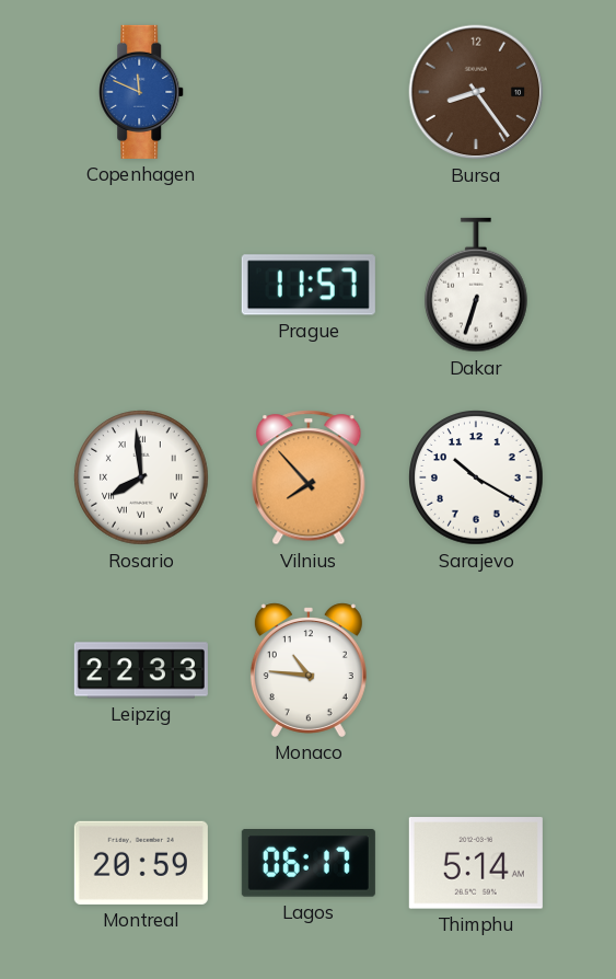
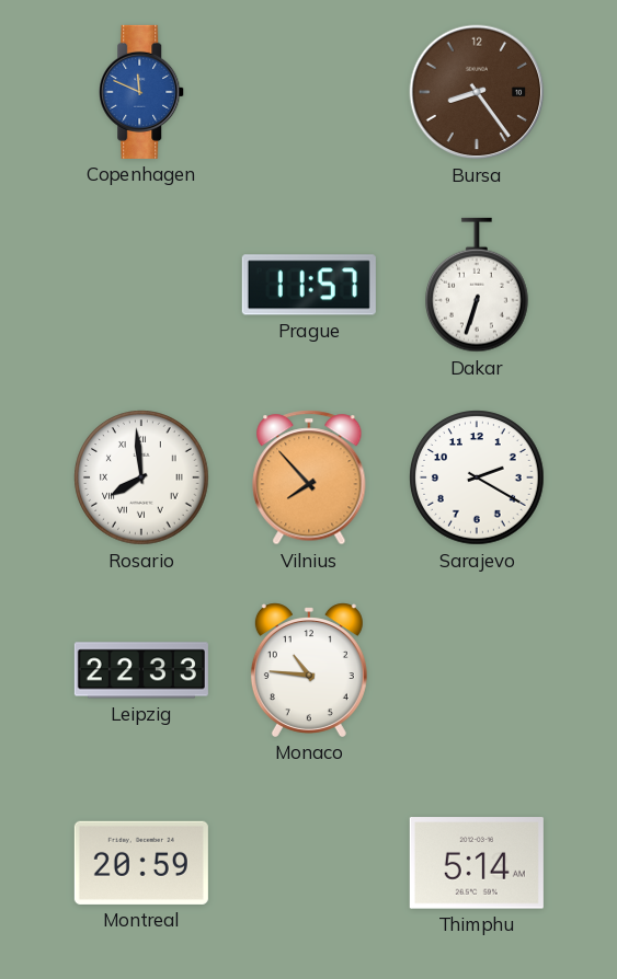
Sarajevo: 10:20 -> 2:20 (477, 477)
Lagos: 06:17 -> none (309, 864)
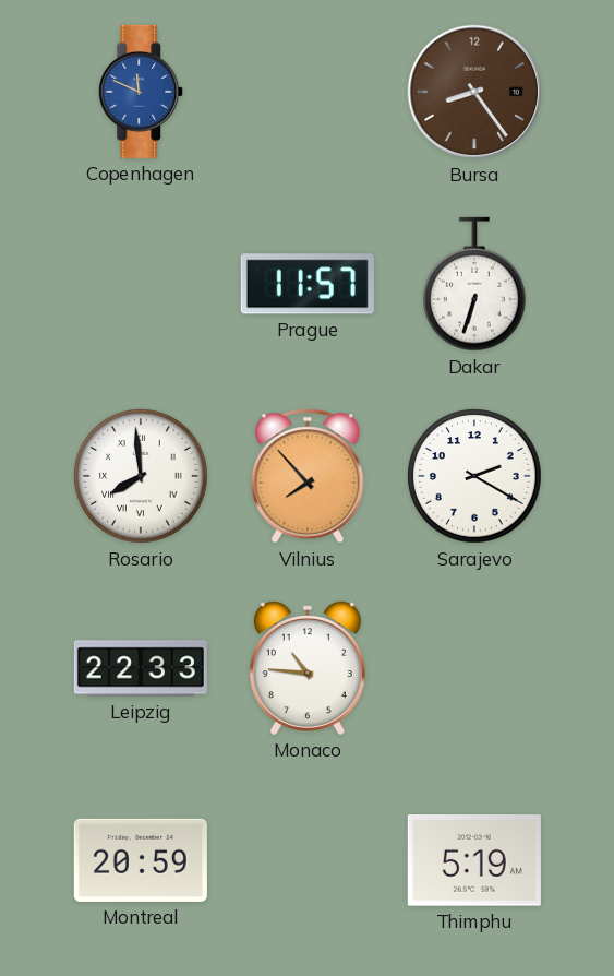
Thimphu: 5:14 -> 5:19 (474, 860)
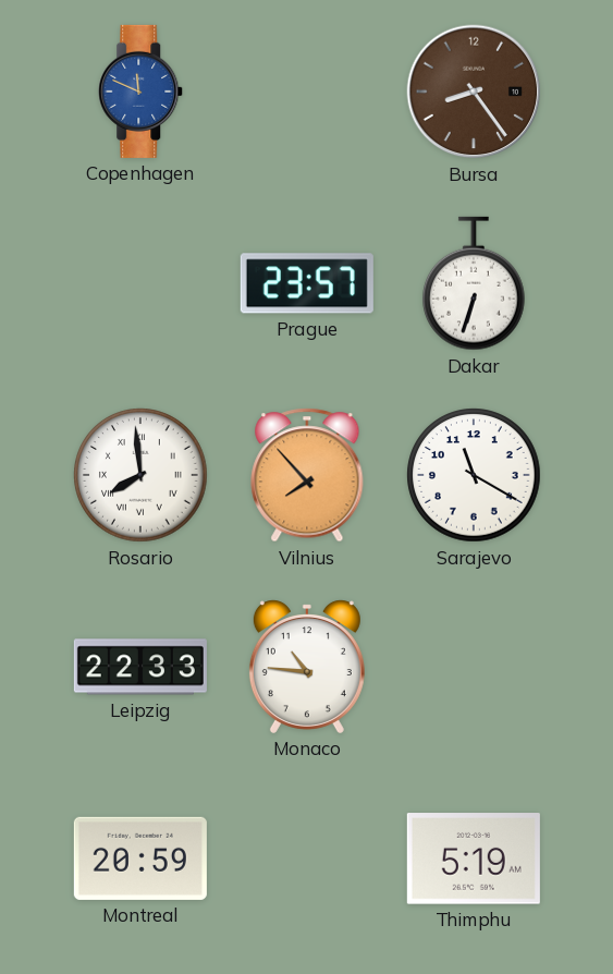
Prague: 11:57 -> 23:57 (307, 283)
Sarajevo: 2:20 -> 11:20 (474, 475)
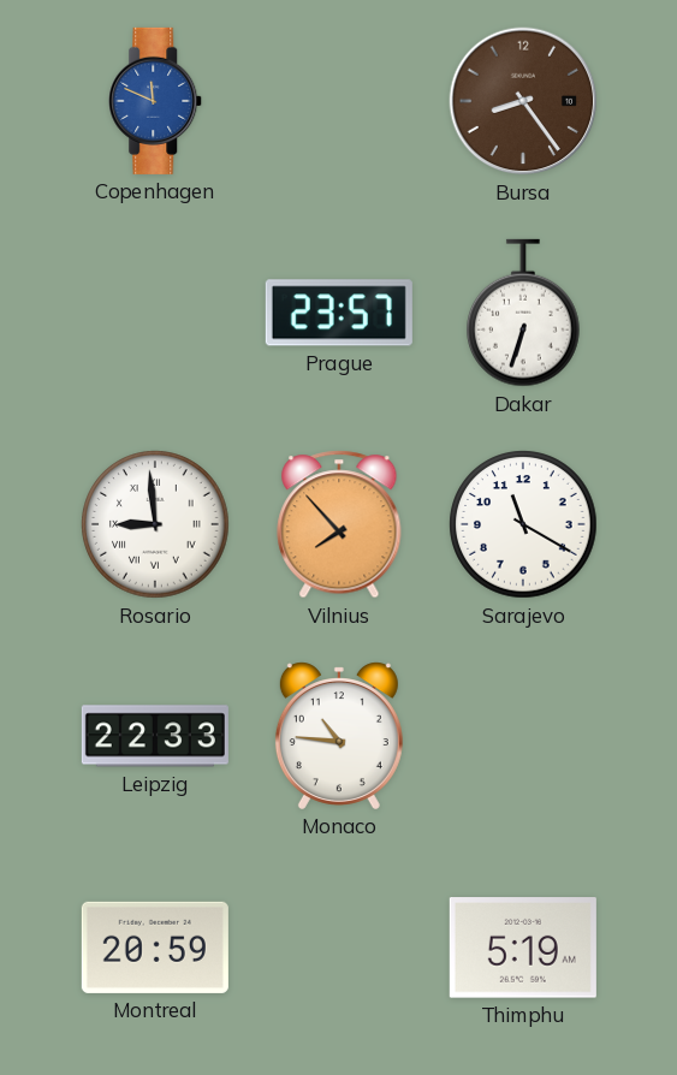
Rosario: 7:59 -> 8:59 (155, 524)
